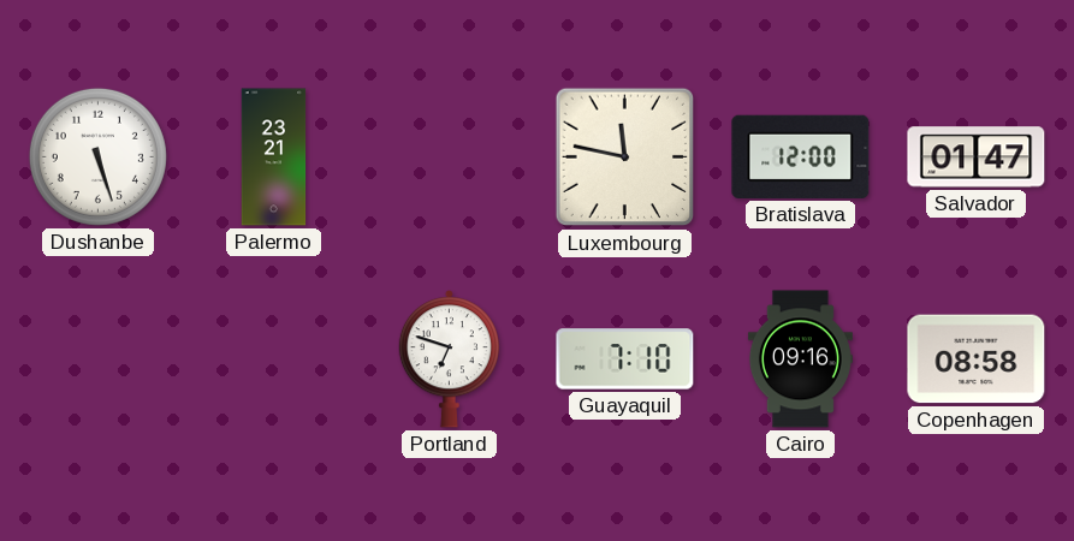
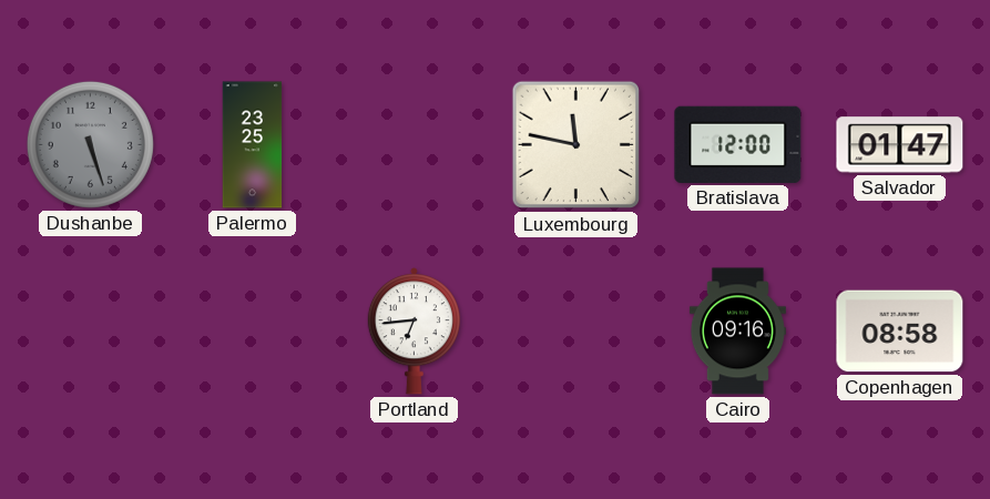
Dushanbe dial: white -> grey (90, 144)
Palermo: 23:21 -> 23:25 (253, 145)
Portland: 6:48 -> 6:44 (414, 332)
Guayaquil: 7:10 -> none (625, 359)
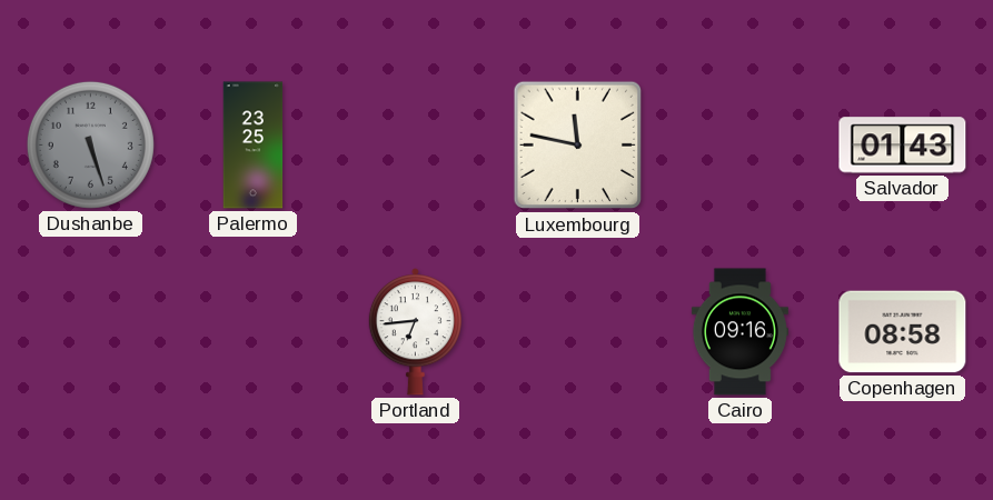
Bratislava: 12:00 -> none (738, 144)
Salvador: 01:47 -> 01:43 (903, 146)
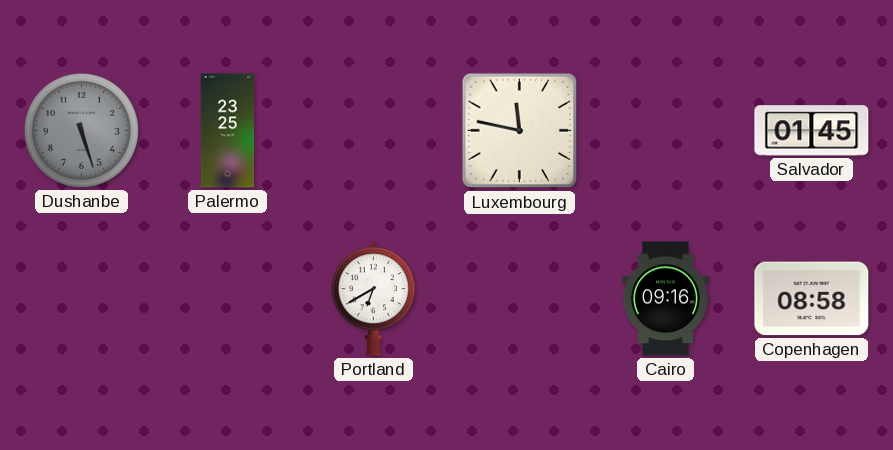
Salvador: 01:43 -> 01:45 (812, 131)
Portland: 6:44 -> 6:40 (373, 299)
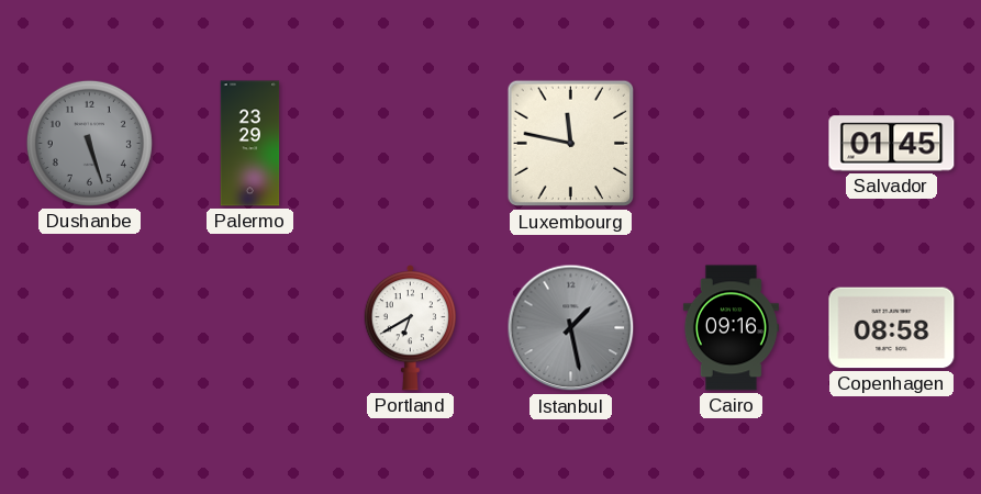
Palermo: 23:25 -> 23:29 (250, 144)
Istanbul: none -> 1:28 (571, 328)
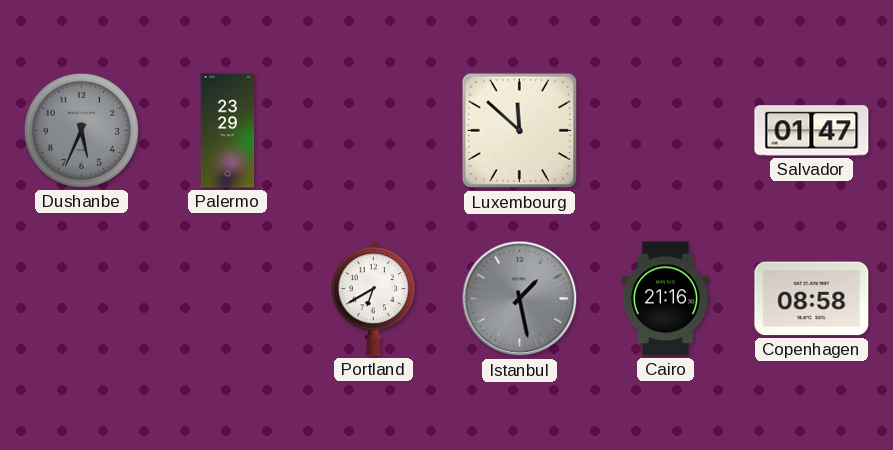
Dushanbe: 5:27 -> 5:34 (81, 130)
Luxembourg: 11:47 -> 11:52 (520, 131)
Salvador: 01:45 -> 01:47 (812, 131)
Cairo: 09:16 -> 21:16 (665, 299)
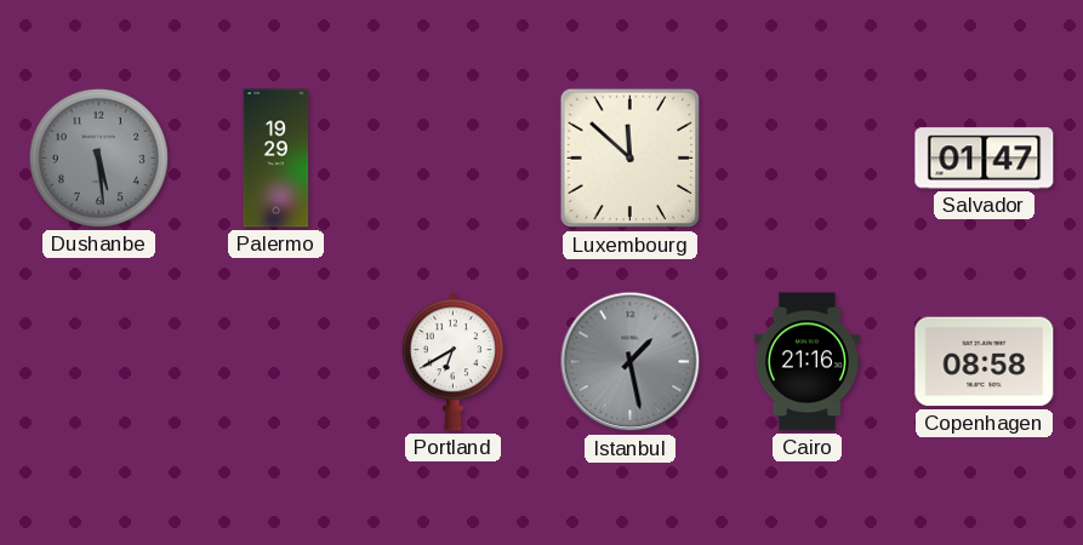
Dushanbe: 5:34 -> 5:29 (98, 157)
Palermo: 23:29 -> 19:29 (277, 159)
